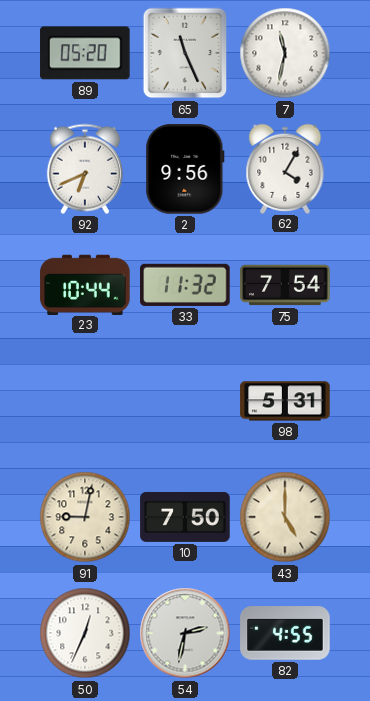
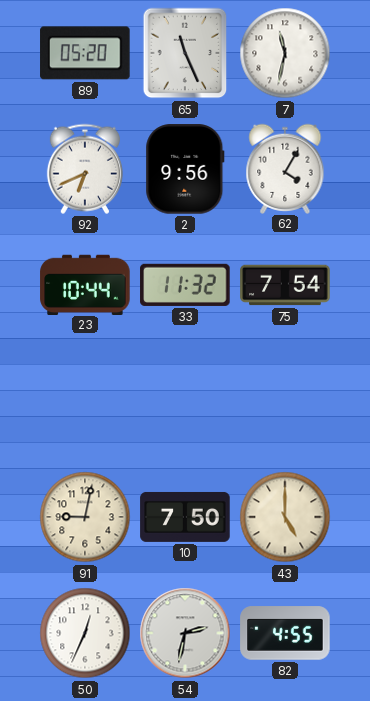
98: 5:31 -> none (285, 401)
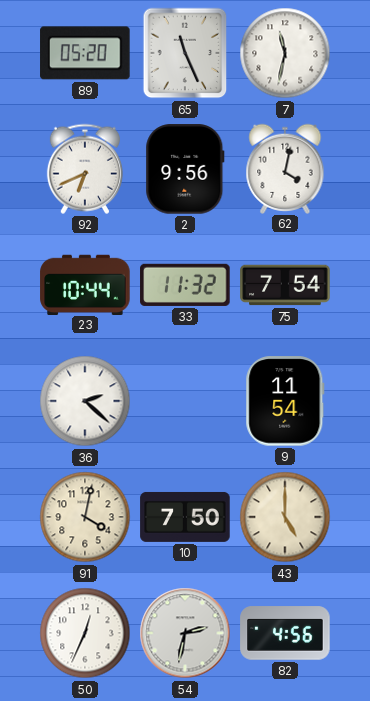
62: 4:05 -> 4:02 (285, 168)
36: none -> 2:22 (85, 401)
9: none -> 11:54 (285, 401)
91: 9:02 -> 4:02 (85, 517)
82: 4:55 -> 4:56 (285, 633)
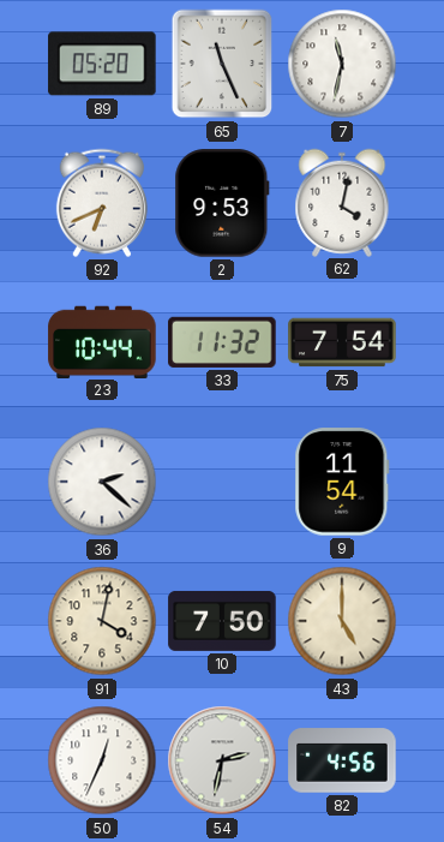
2: 9:56 -> 9:53 (222, 203)
